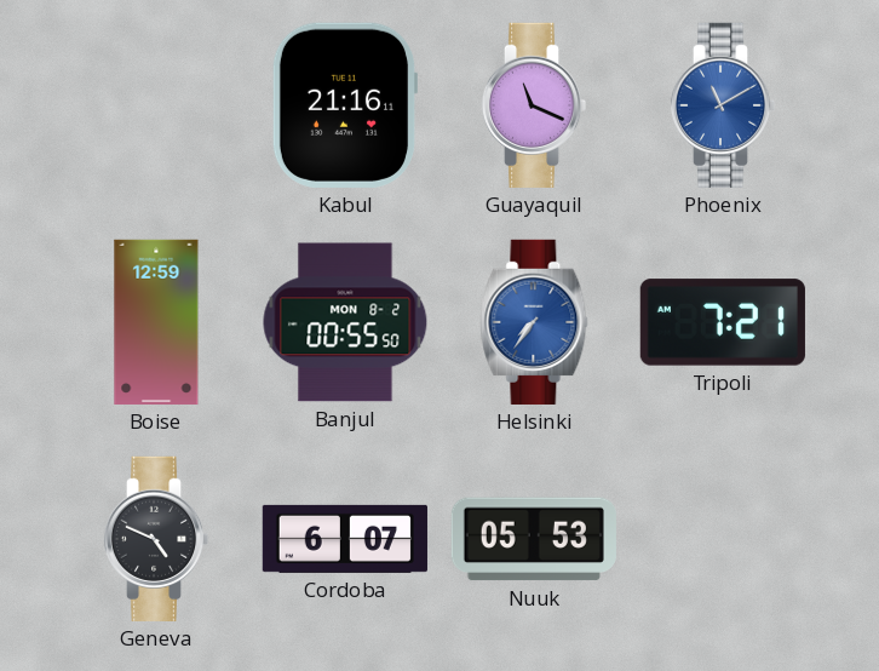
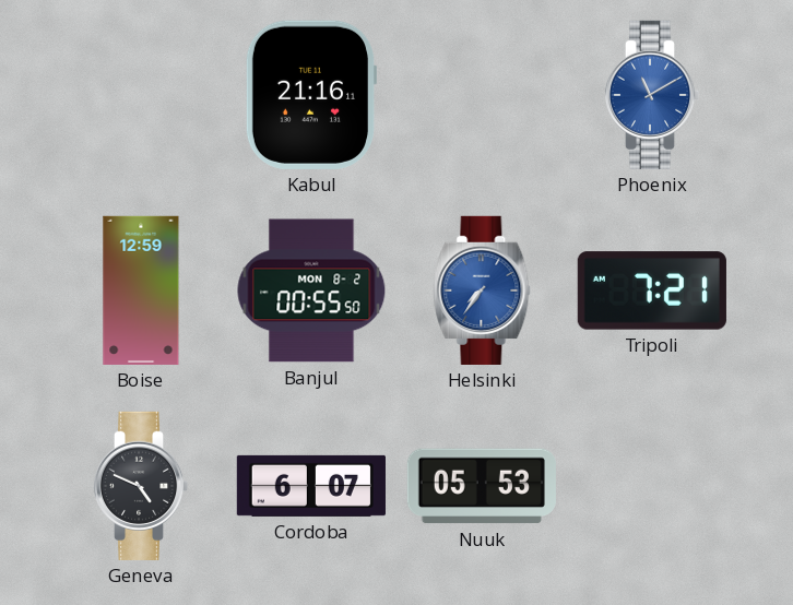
Guayaquil: 11:19 -> none (534, 105)
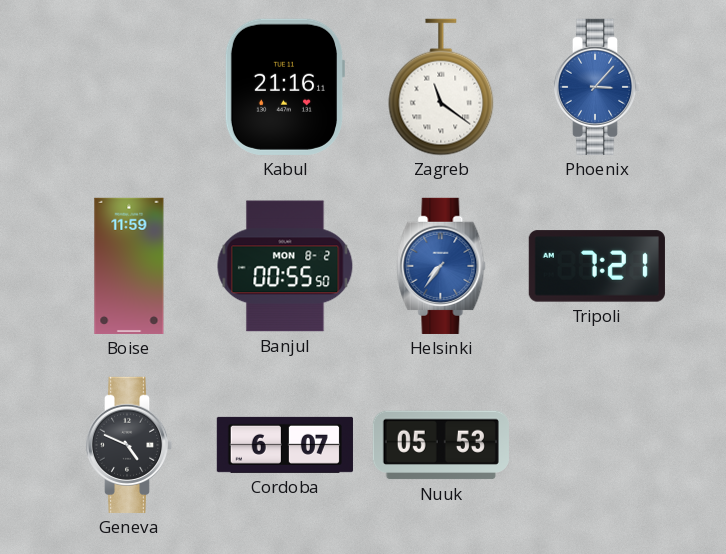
Zagreb: none -> 11:21 (441, 87)
Phoenix: 11:10 -> 3:07 (597, 87)
Boise: 12:59 -> 11:59 (129, 266)
